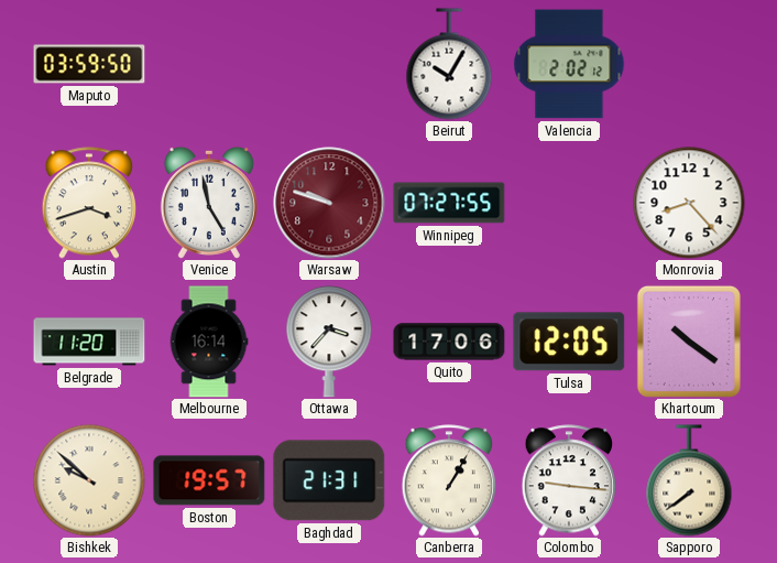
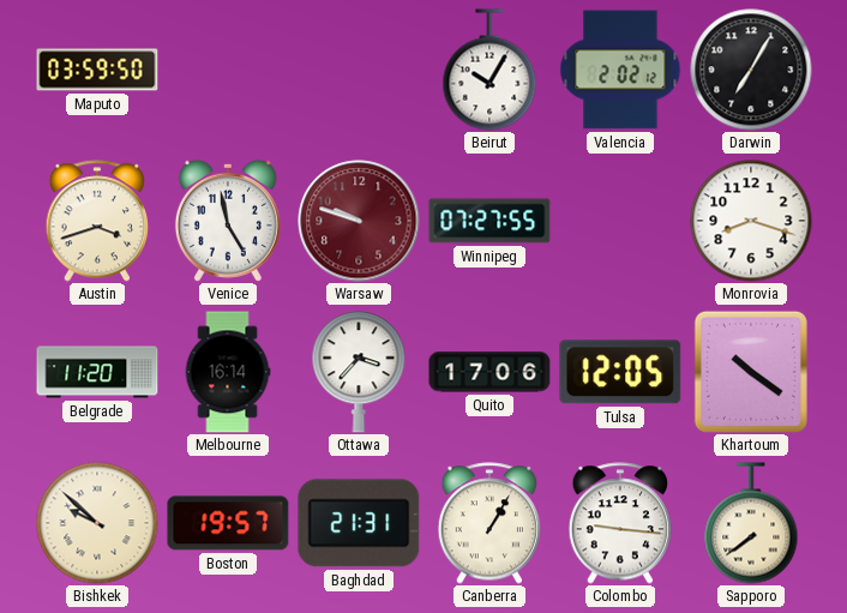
Darwin: none -> 7:05 (751, 70)
Monrovia: 8:23 -> 8:18 (751, 221)
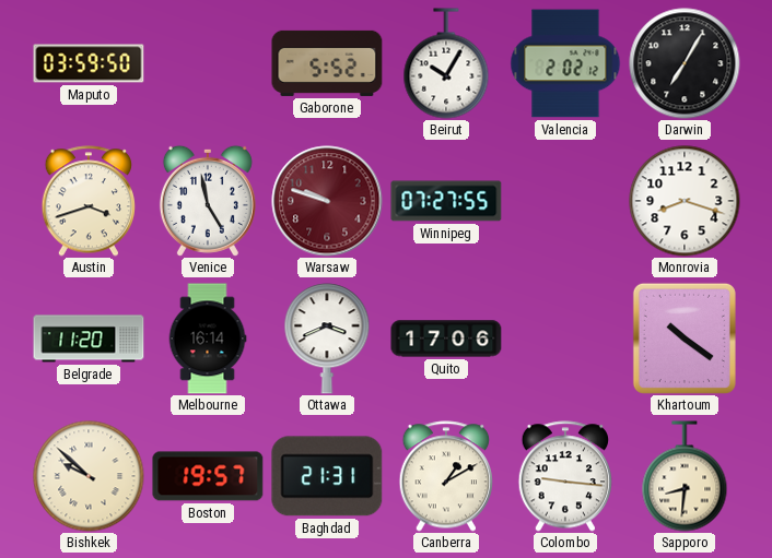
Gaborone: none -> 5:52 (327, 63)
Ottawa: 3:37 -> 3:41 (327, 339)
Tulsa: 12:05 -> none (620, 372)
Canberra: 1:05 -> 1:10 (445, 476)
Sapporo: 7:39 -> 8:31 (685, 476)
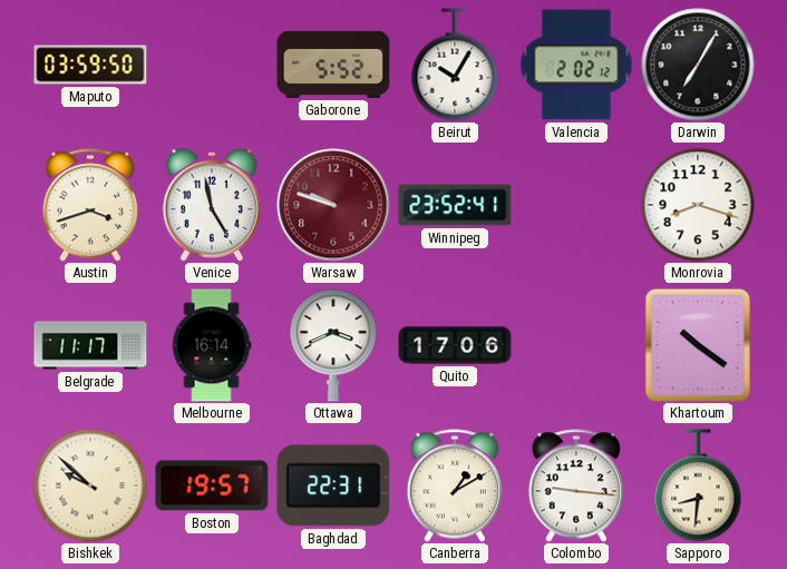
Winnipeg: 07:27 -> 23:52 (455, 205)
Belgrade: 11:20 -> 11:17 (90, 345)
Baghdad: 21:31 -> 22:31 (333, 485)
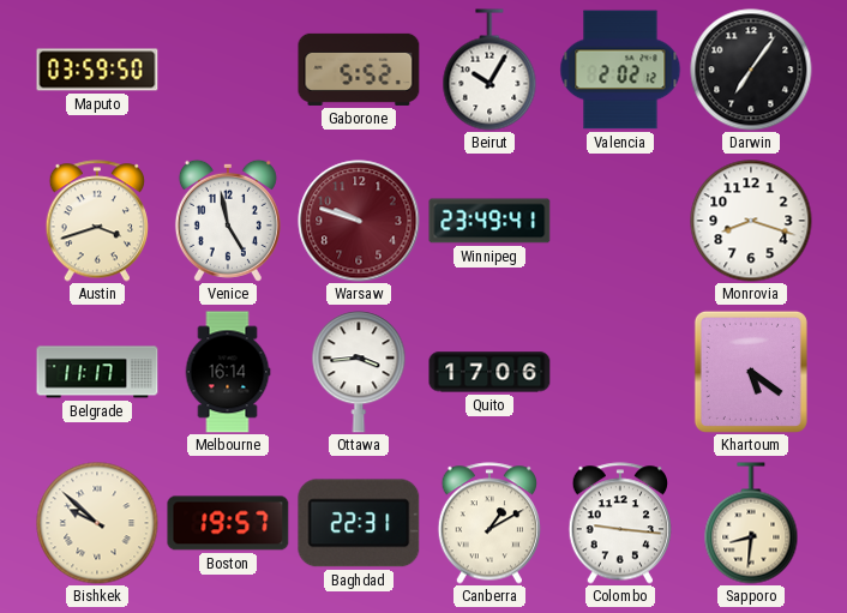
Darwin: 7:05 -> 7:06 (751, 70)
Winnipeg: 23:52 -> 23:49 (489, 221)
Ottawa: 3:41 -> 3:44 (359, 372)
Khartoum: 10:21 -> 5:21 (751, 372)
